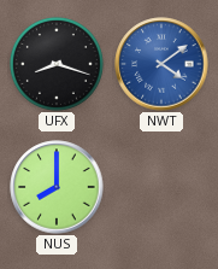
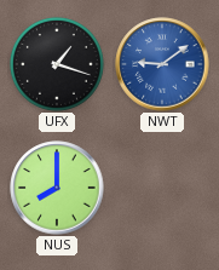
UFX: 8:18 -> 1:18 (57, 64)
NWT: 4:09 -> 9:09 (162, 64)
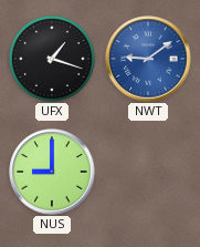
NUS: 8:00 -> 9:00 (52, 172)
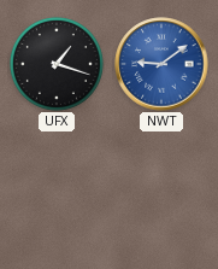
NUS: 9:00 -> none (52, 172)
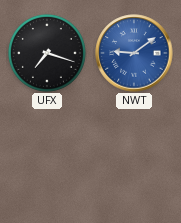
UFX: 1:18 -> 7:18 (47, 53)
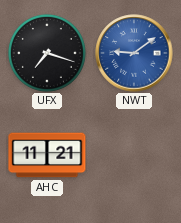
AHC: none -> 11:21 (47, 155)
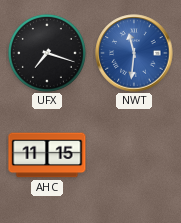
NWT: 9:09 -> 11:31 (134, 53)
AHC: 11:21 -> 11:15 (47, 155)
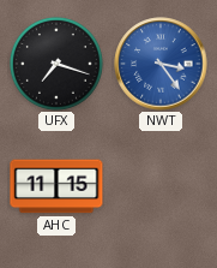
NWT: 11:31 -> 3:24 (161, 64)
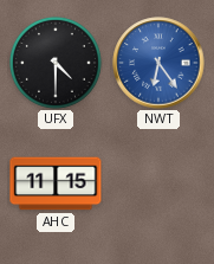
UFX: 7:18 -> 4:30 (56, 63)
NWT: 3:24 -> 6:24 (158, 63)
